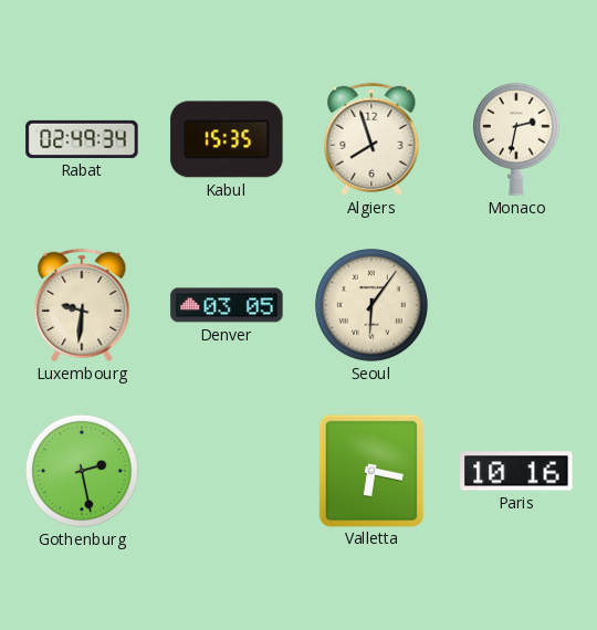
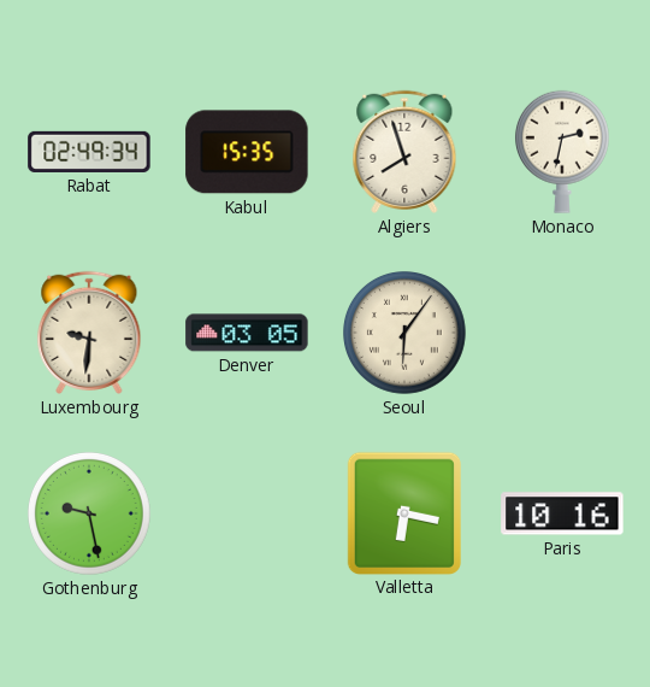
Gothenburg: 2:28 -> 9:28 (90, 515)
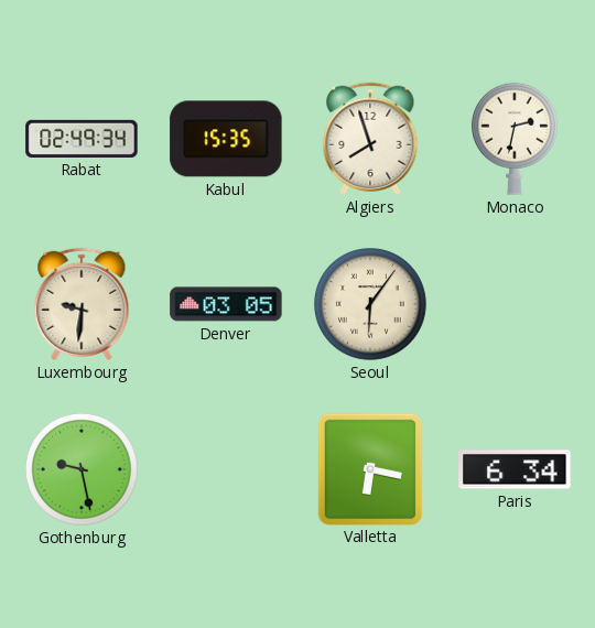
Paris: 10:16 -> 6:34 (515, 469)
